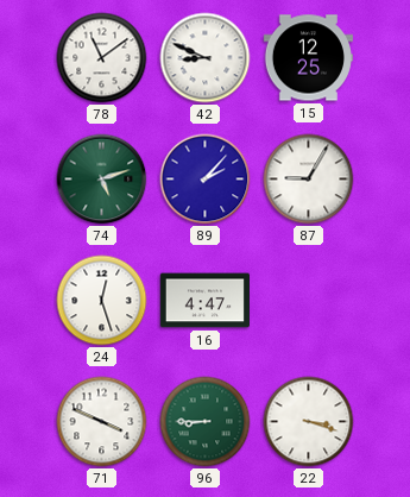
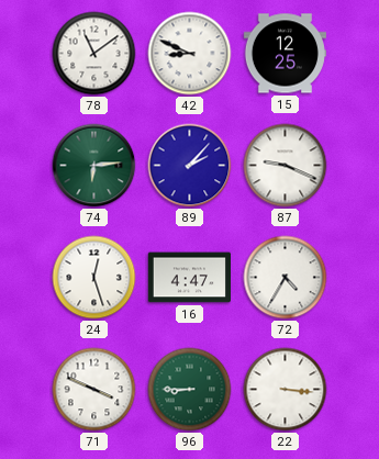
74: 5:12 -> 6:14 (94, 166)
87: 9:05 -> 9:19 (286, 166)
72: none -> 4:35 (286, 278)
22: 3:18 -> 3:16 (286, 390)
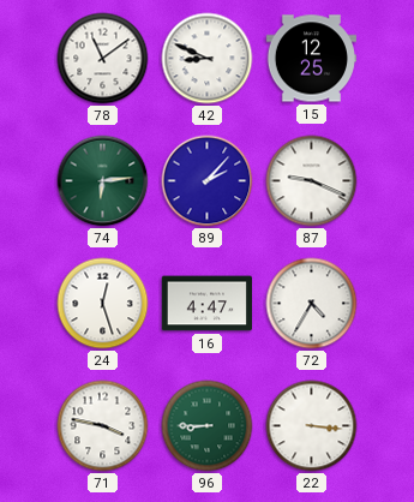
71: 3:49 -> 3:47 (103, 426)
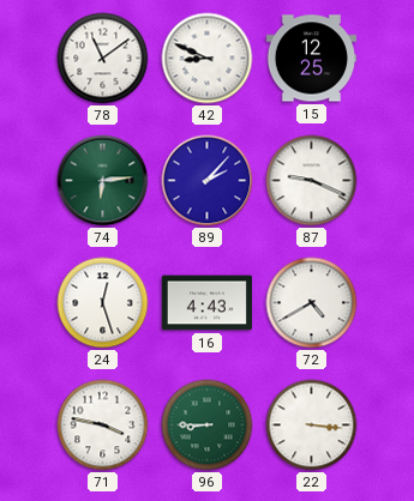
16: 4:47 -> 4:43 (206, 303)
72: 4:35 -> 4:40 (312, 303)
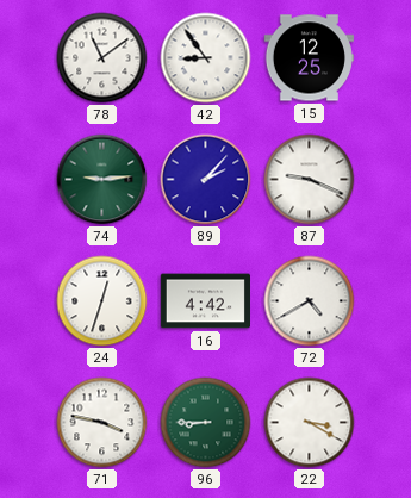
42: 8:49 -> 8:54 (206, 58)
74: 6:14 -> 9:14 (102, 180)
24: 12:27 -> 12:33 (102, 301)
16: 4:43 -> 4:42 (205, 301)
22: 3:16 -> 3:20 (310, 423)
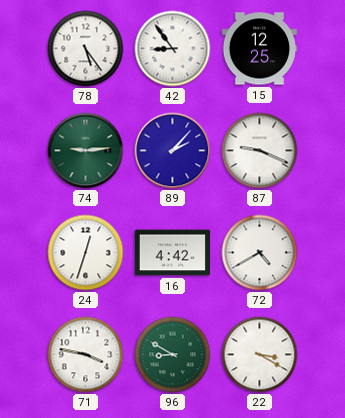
78: 11:09 -> 5:24 (86, 49)
96: 8:45 -> 8:50 (173, 355)
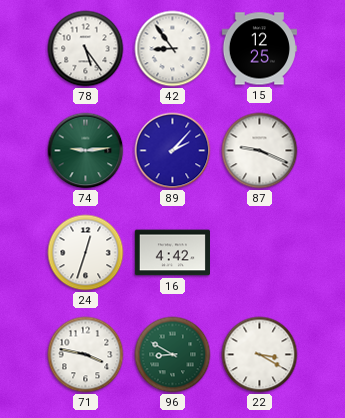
72: 4:40 -> none (260, 253)
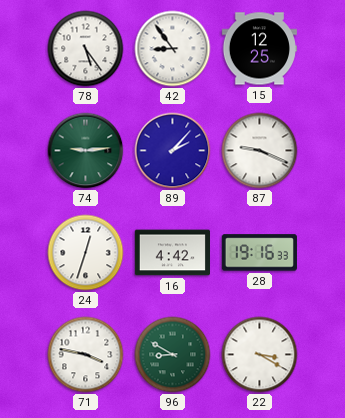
28: none -> 19:16 (259, 253)
